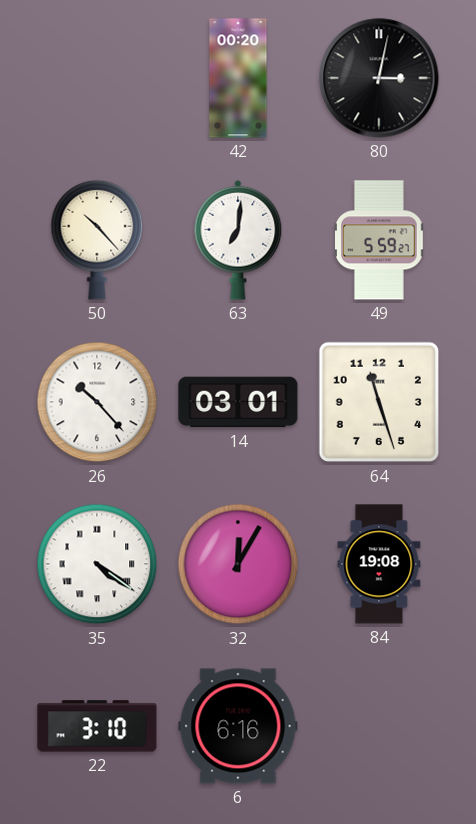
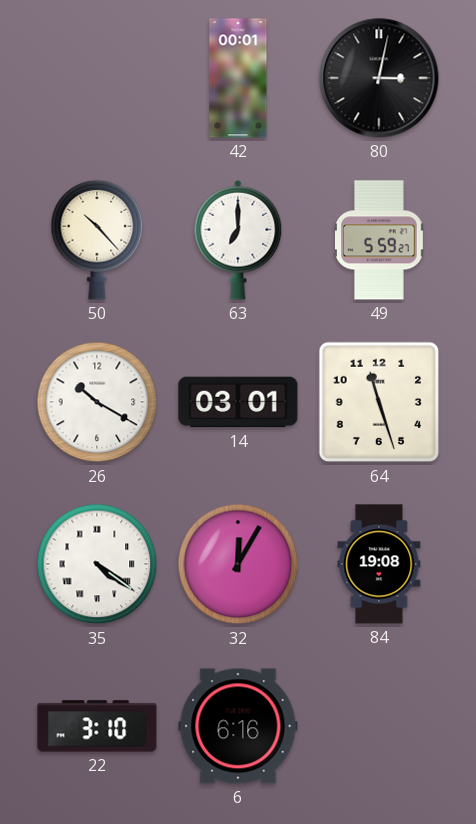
42: 00:20 -> 00:01 (238, 78)
63: 7:01 -> 7:00 (238, 240)
26: 10:23 -> 10:20 (97, 402)
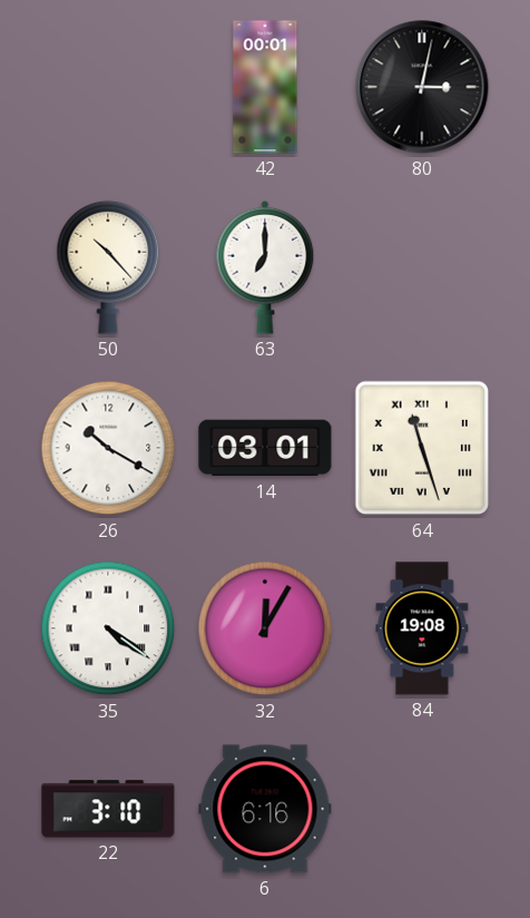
49: 5:59 -> none (380, 240)
64 numerals: Arabic -> Roman (422, 448)
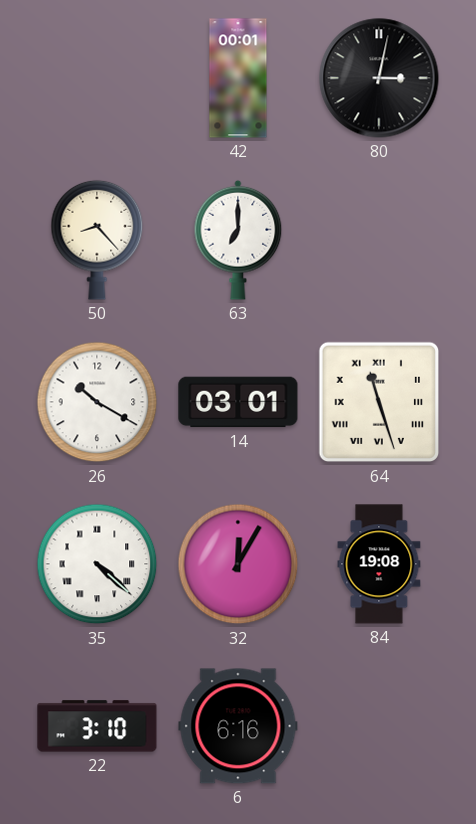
50: 10:23 -> 8:23 (97, 240)
35: 4:21 -> 4:22 (97, 564)
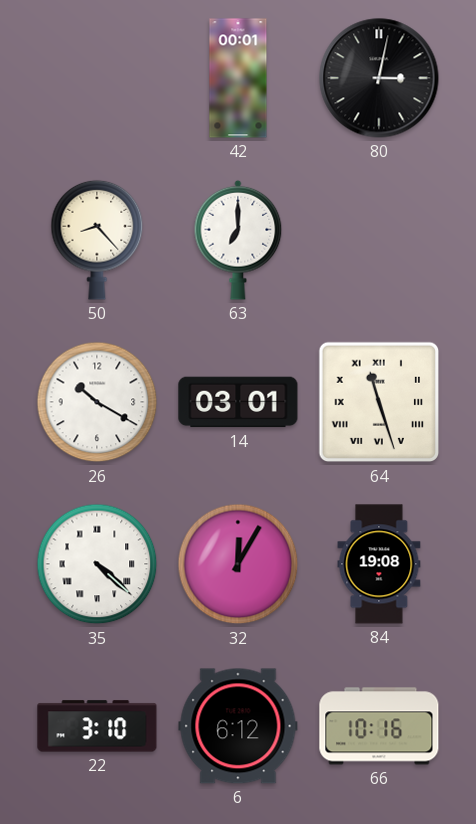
6: 6:16 -> 6:12 (238, 726)
66: none -> 10:16 (379, 726)
